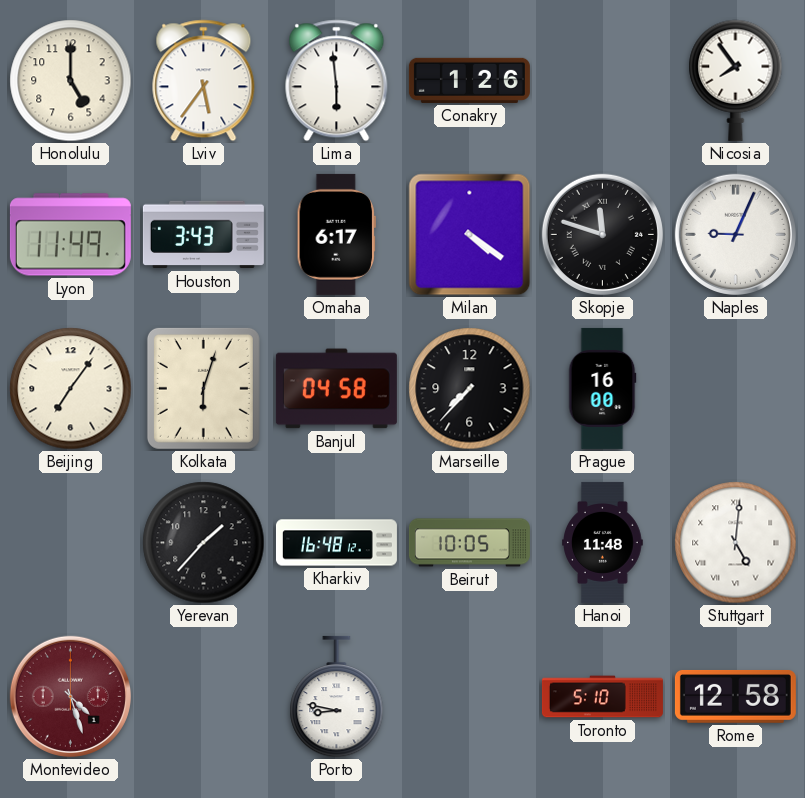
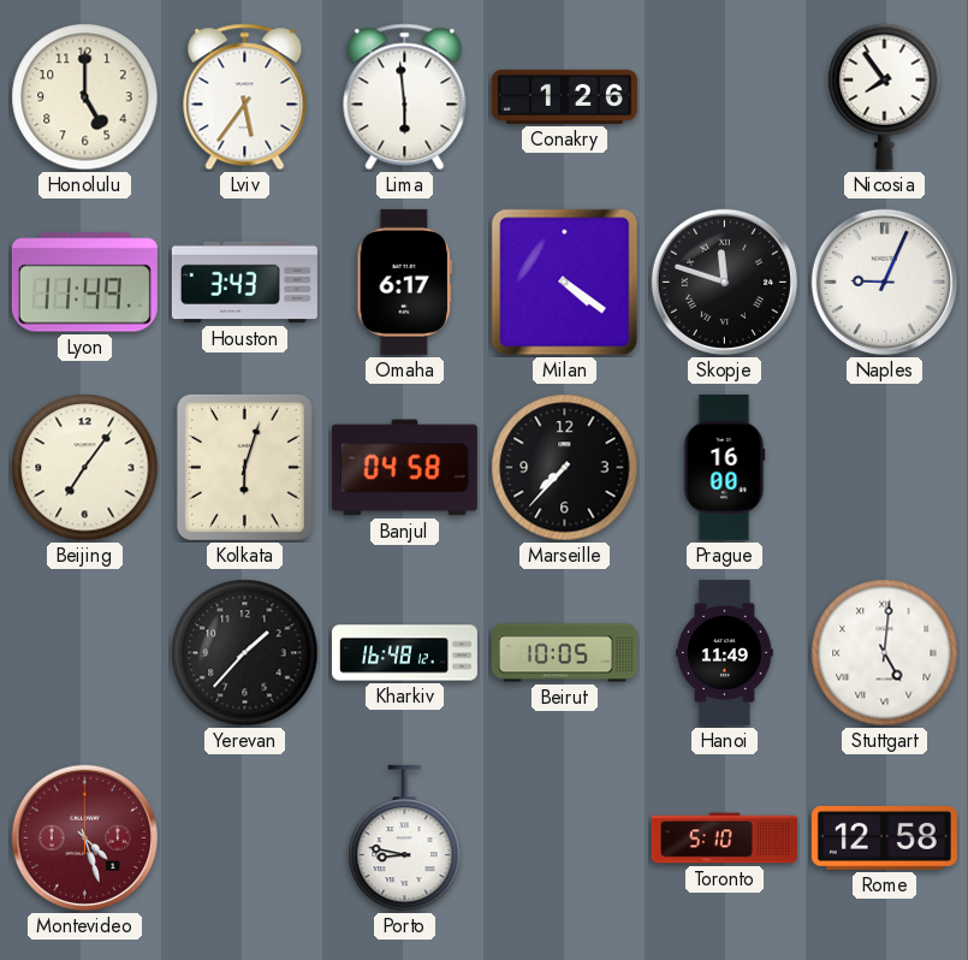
Hanoi: 11:48 -> 11:49 (725, 652)
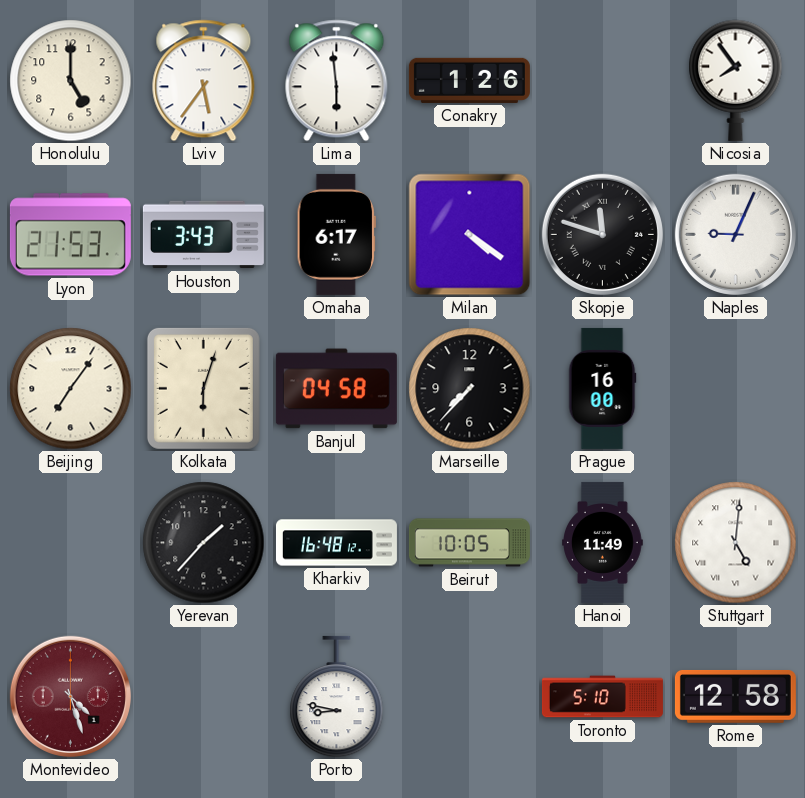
Lyon: 11:49 -> 21:53 (70, 235)
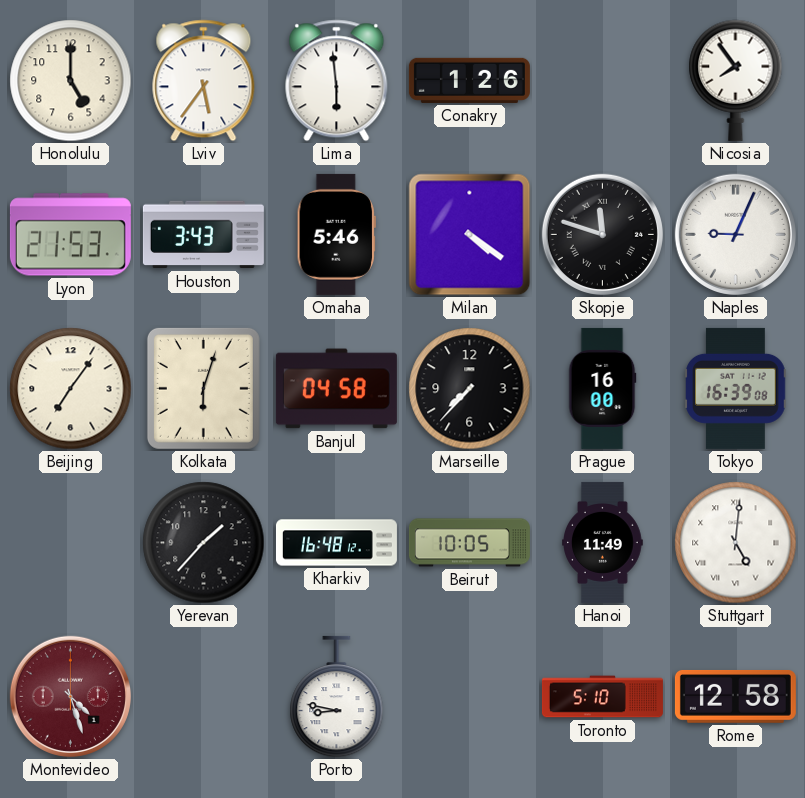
Omaha: 6:17 -> 5:46 (336, 234)
Tokyo: none -> 16:39 (736, 388)
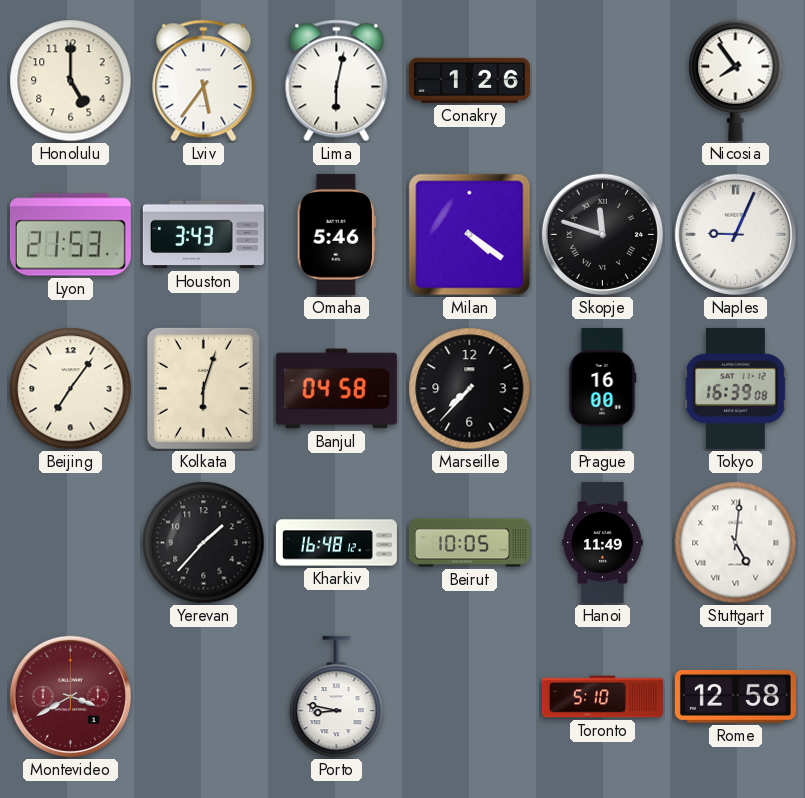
Lima: 5:59 -> 6:02 (337, 81)
Montevideo: 4:27 -> 3:40 (70, 696)
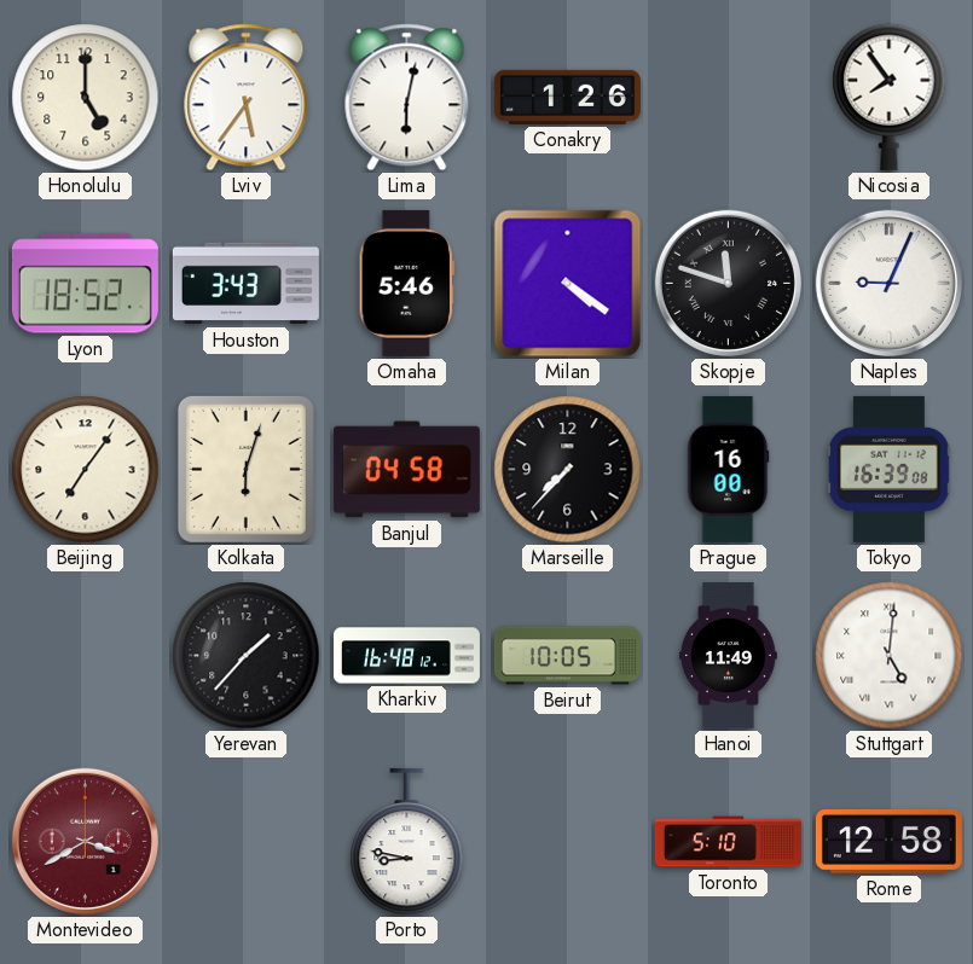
Lyon: 21:53 -> 18:52 (85, 284)
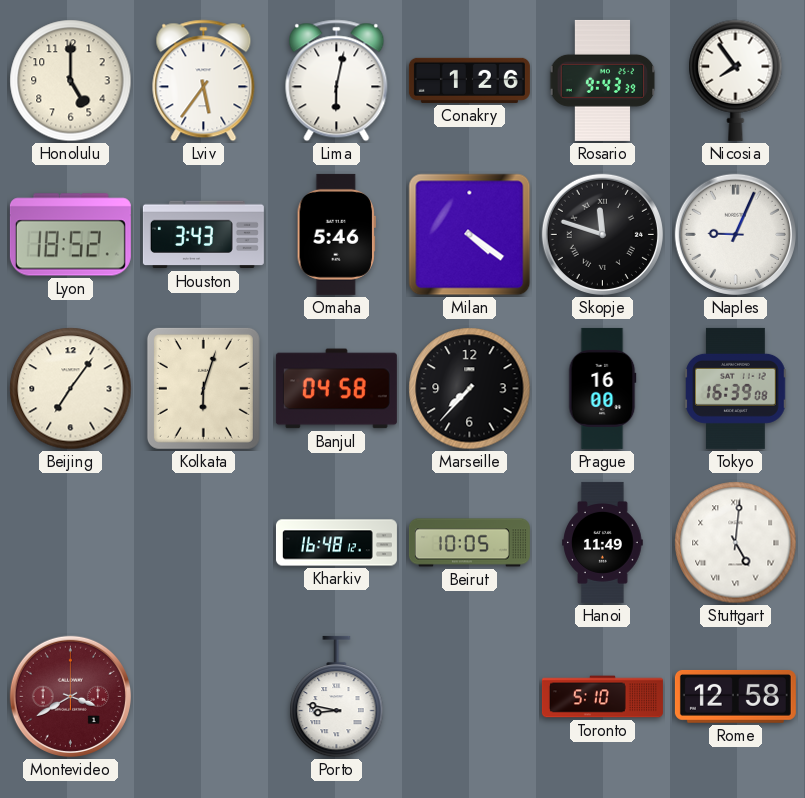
Rosario: none -> 9:43 (603, 80)
Yerevan: 1:37 -> none (247, 656)
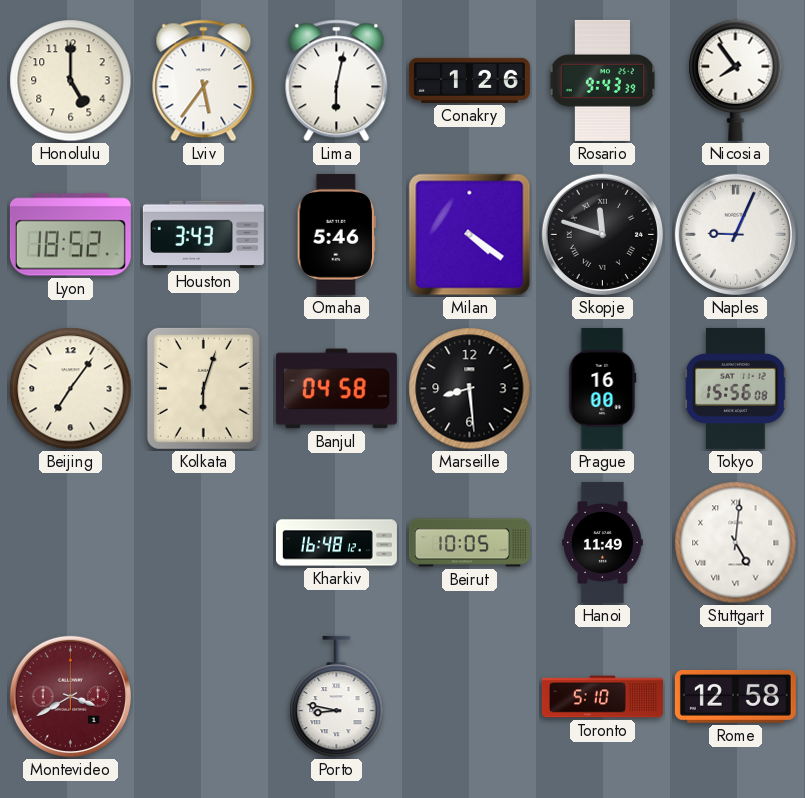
Marseille: 7:37 -> 8:29 (470, 389)
Tokyo: 16:39 -> 15:56 (736, 388)
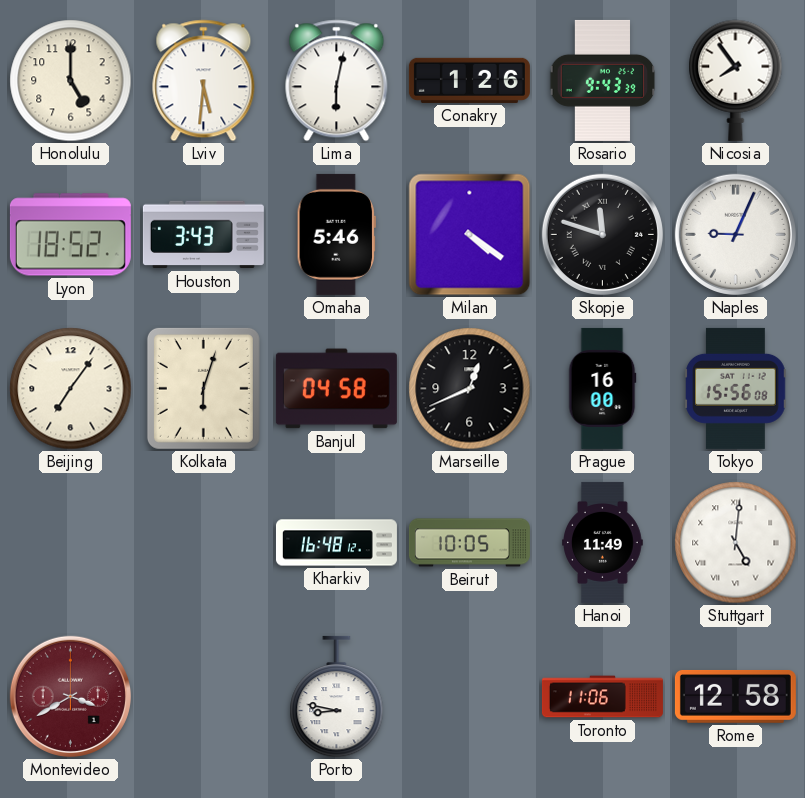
Lviv: 5:36 -> 5:31 (204, 81)
Marseille: 8:29 -> 12:41 (470, 389)
Toronto: 5:10 -> 11:06 (602, 697)
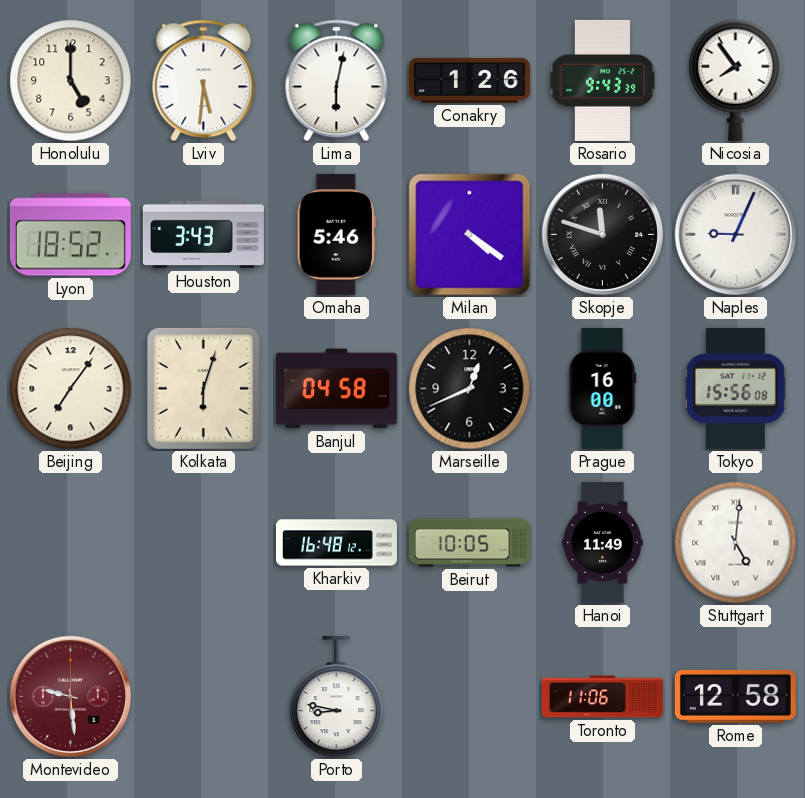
Montevideo: 3:40 -> 9:29 (70, 696)
